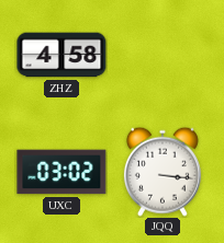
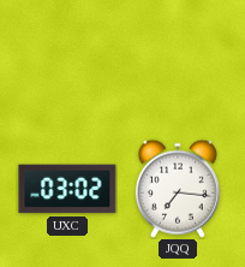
ZHZ: 4:58 -> none (61, 55)
JQQ: 3:16 -> 7:16 (178, 189)
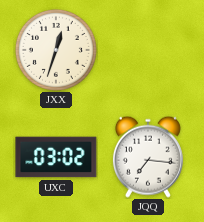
JXX: none -> 12:33 (56, 50)
